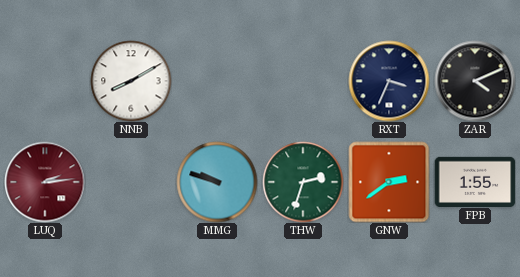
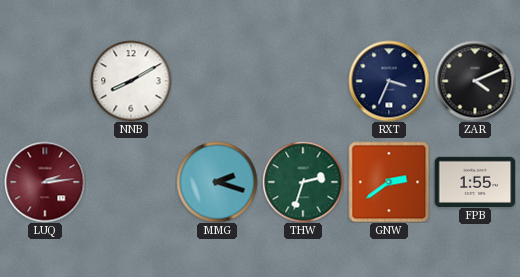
MMG: 9:48 -> 2:18 (217, 182)
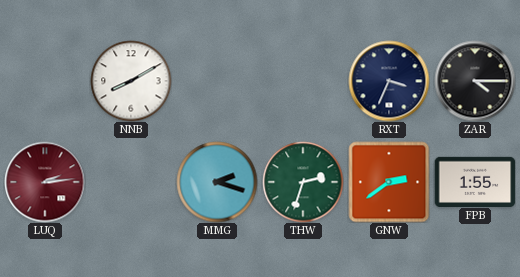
ZAR: 4:11 -> 4:15 (475, 81)
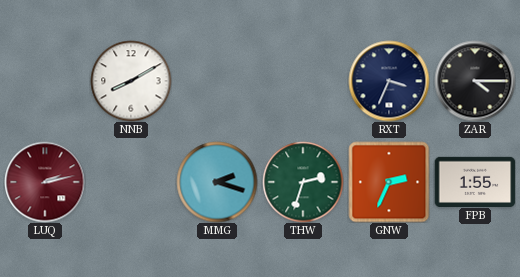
LUQ: 2:14 -> 2:13 (45, 182)
GNW: 2:39 -> 2:34 (389, 182)
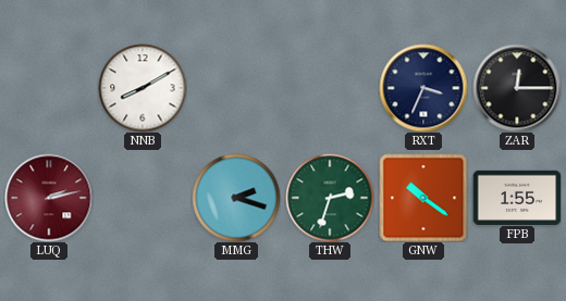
ZAR: 4:15 -> 12:15 (517, 88)
GNW: 2:34 -> 10:21 (423, 198)
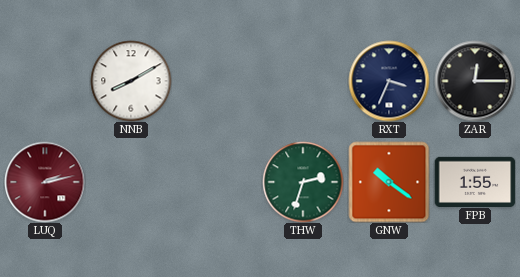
MMG: 2:18 -> none (236, 198)
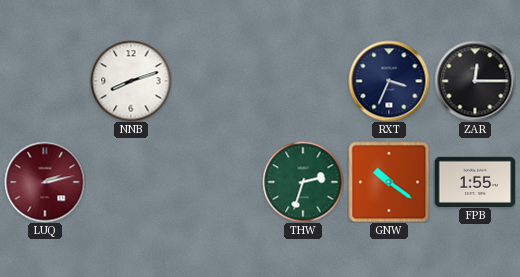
NNB: 8:10 -> 8:12 (131, 81)
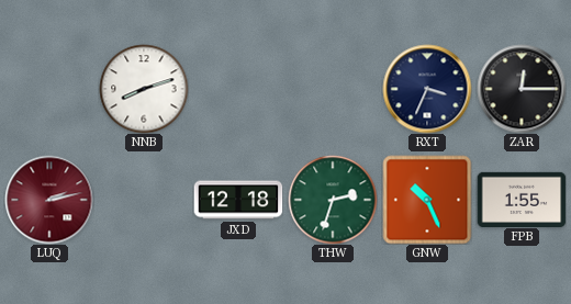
JXD: none -> 12:18 (238, 200)
GNW: 10:21 -> 10:26 (427, 200)
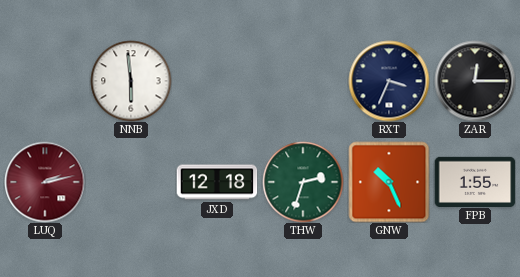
NNB: 8:12 -> 5:59 (131, 81)
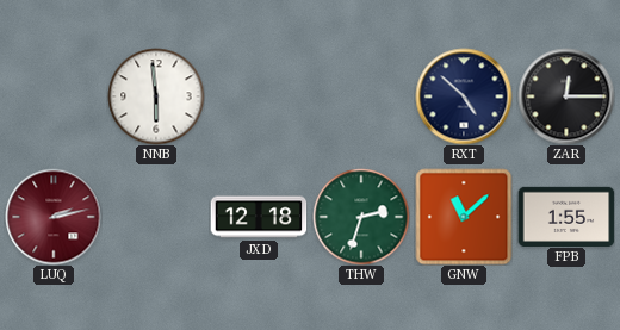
RXT: 3:34 -> 4:52 (464, 96)
GNW: 10:26 -> 11:08 (464, 217)
